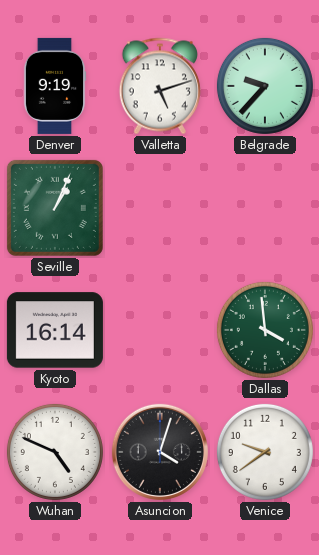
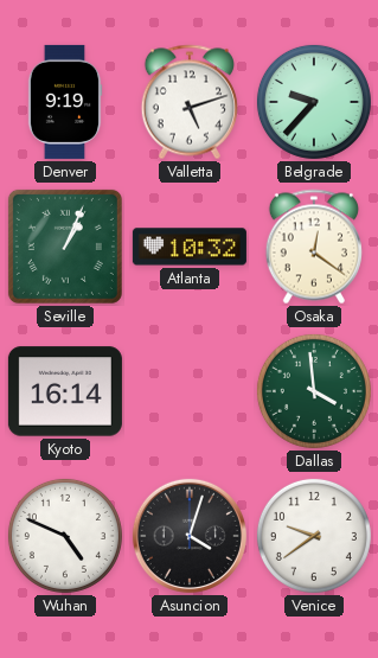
Atlanta: none -> 10:32 (190, 247)
Osaka: none -> 12:21 (314, 247)
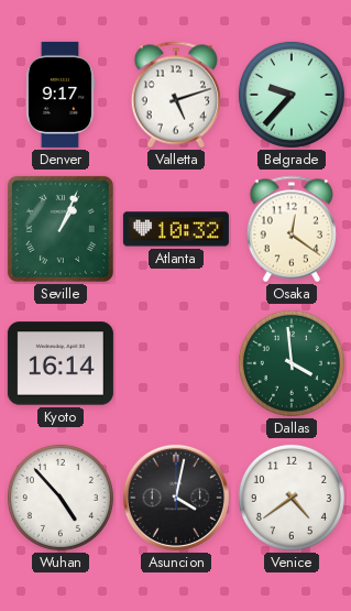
Denver: 9:19 -> 9:17 (61, 95)
Wuhan: 4:49 -> 4:53 (61, 498)
Asuncion: 4:03 -> 4:02 (176, 498)
Venice: 9:39 -> 4:39 (292, 498)
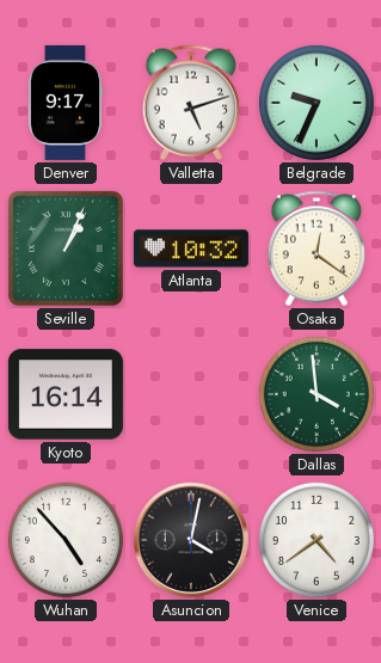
Belgrade: 9:37 -> 9:34 (317, 103)
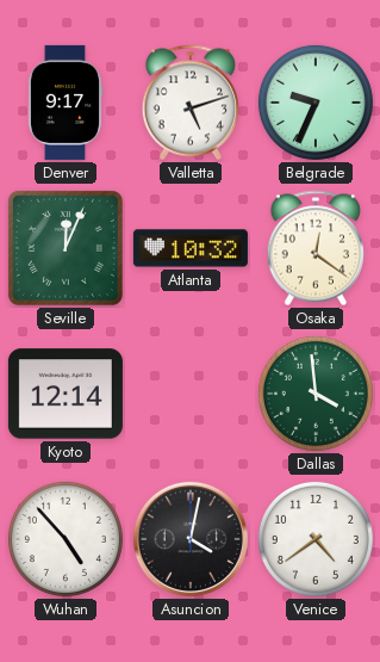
Seville: 1:04 -> 12:04 (66, 248)
Kyoto: 16:14 -> 12:14 (66, 394)
